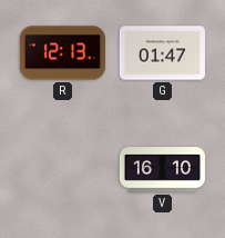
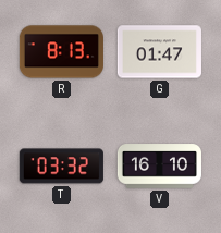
R: 12:13 -> 8:13 (61, 52)
T: none -> 03:32 (61, 167)
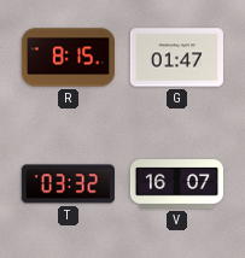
R: 8:13 -> 8:15 (68, 58)
V: 16:10 -> 16:07 (176, 184)
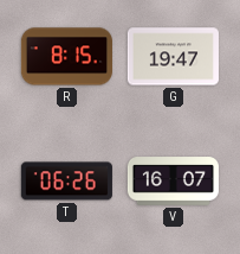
G: 01:47 -> 19:47 (173, 57)
T: 03:32 -> 06:26 (66, 182)
